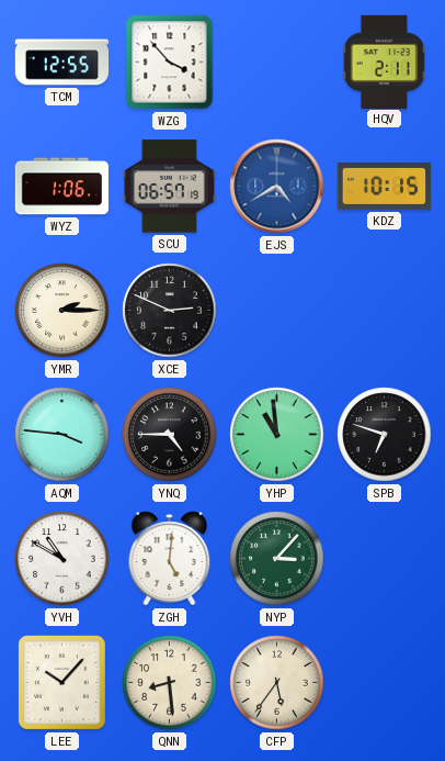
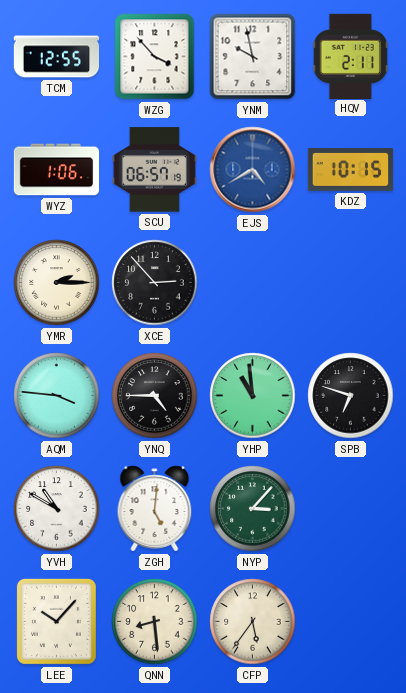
YNM: none -> 9:58 (253, 57)
XCE: 2:49 -> 2:53 (155, 283)
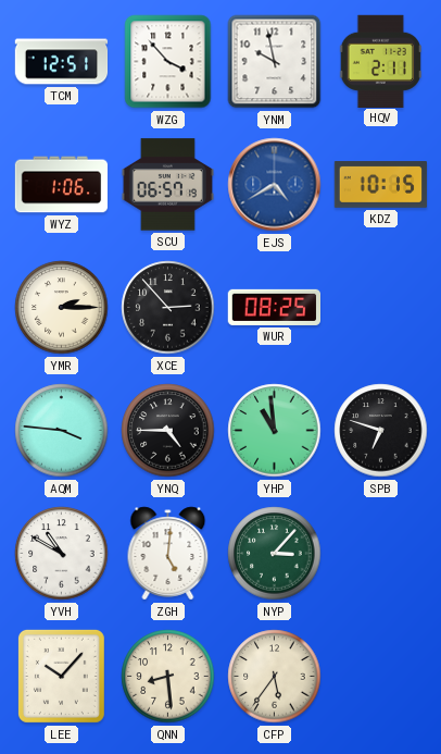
TCM: 12:55 -> 12:51 (62, 62)
WUR: none -> 08:25 (274, 307)
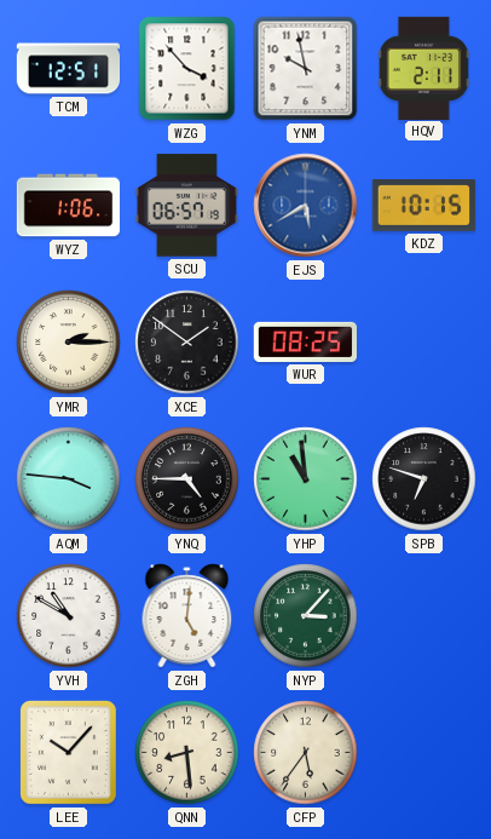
EJS: 4:40 -> 5:40 (306, 206)
XCE: 2:53 -> 1:51 (187, 343)
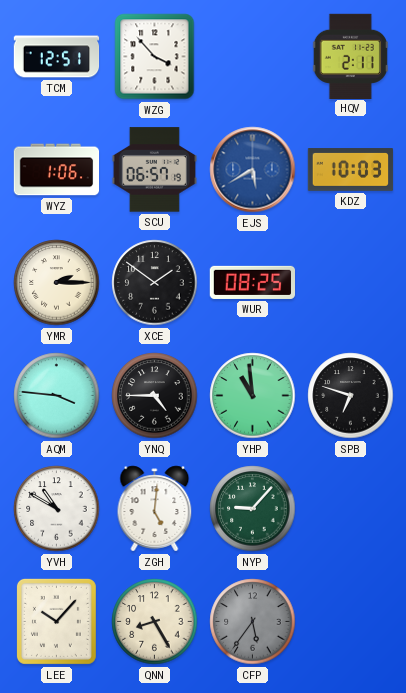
YNM: 9:58 -> none (306, 69)
KDZ: 10:15 -> 10:03 (351, 170)
NYP: 3:07 -> 9:07 (253, 509)
QNN: 8:29 -> 8:25 (155, 622)
CFP dial: cream -> grey (253, 622)
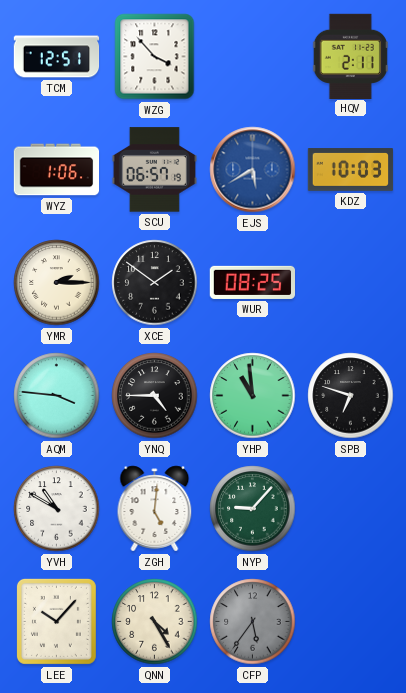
QNN: 8:25 -> 4:25 (155, 622)
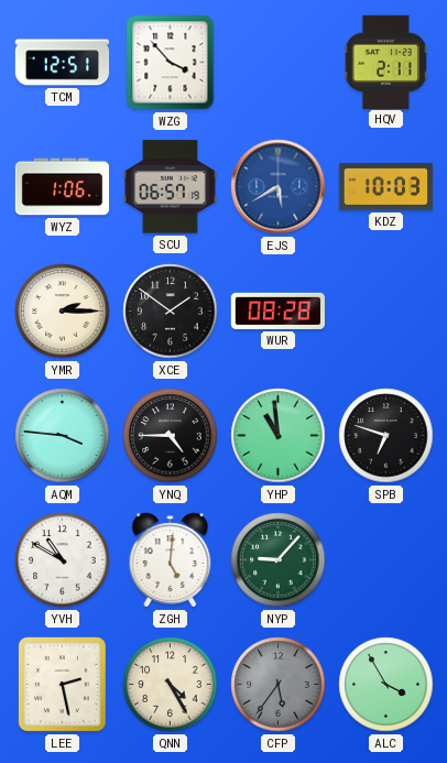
WUR: 08:25 -> 08:28 (277, 310)
LEE: 10:07 -> 2:28 (62, 684)
ALC: none -> 3:55 (386, 685)
